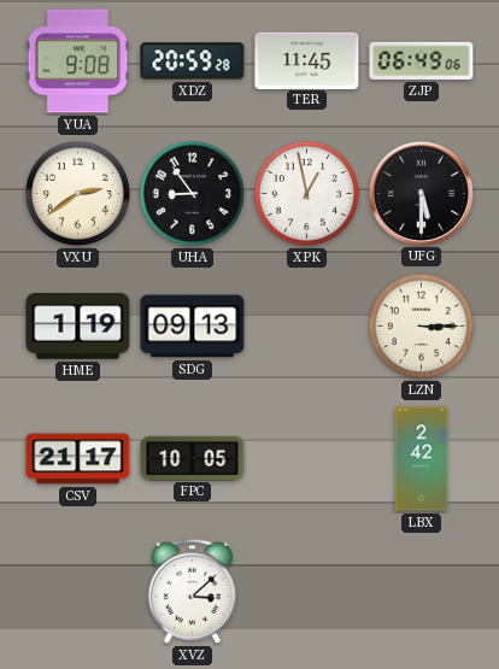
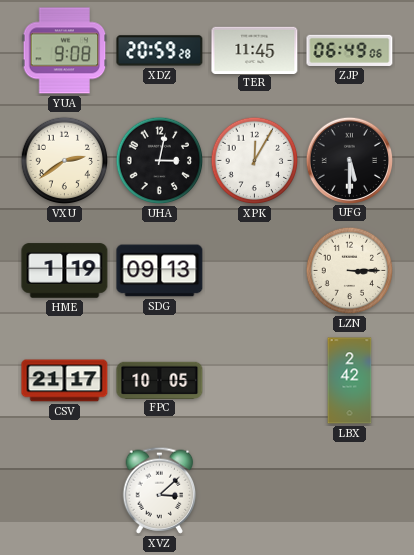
UHA: 8:54 -> 3:02 (160, 161)
XPK: 12:58 -> 12:05 (255, 161)
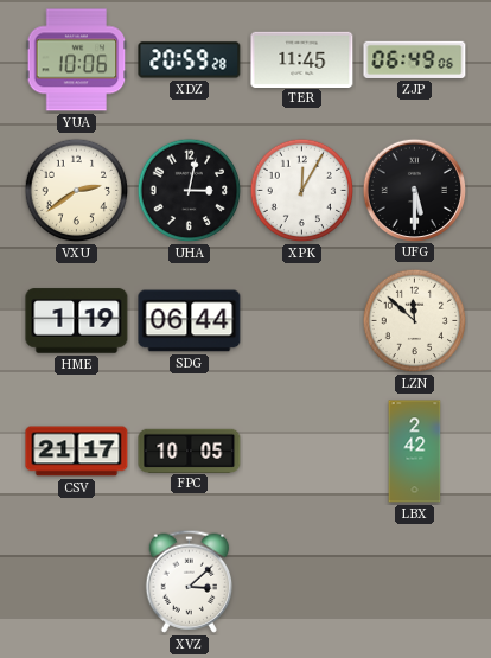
YUA: 9:08 -> 10:06 (77, 60)
SDG: 09:13 -> 06:44 (190, 321)
LZN: 3:15 -> 11:52 (415, 321)
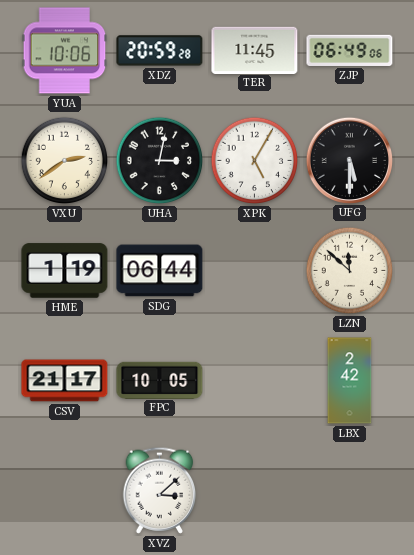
XPK: 12:05 -> 5:05 (255, 161)
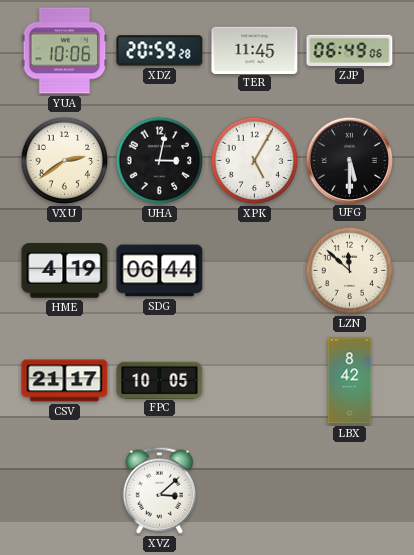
HME: 1:19 -> 4:19 (65, 271)
LBX: 2:42 -> 8:42 (350, 381)
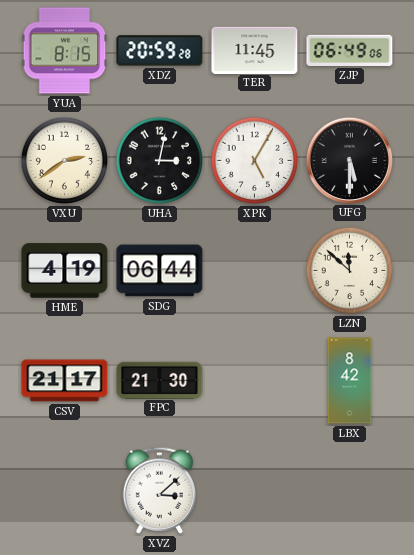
YUA: 10:06 -> 8:15 (65, 51)
FPC: 10:05 -> 21:30 (160, 380)
